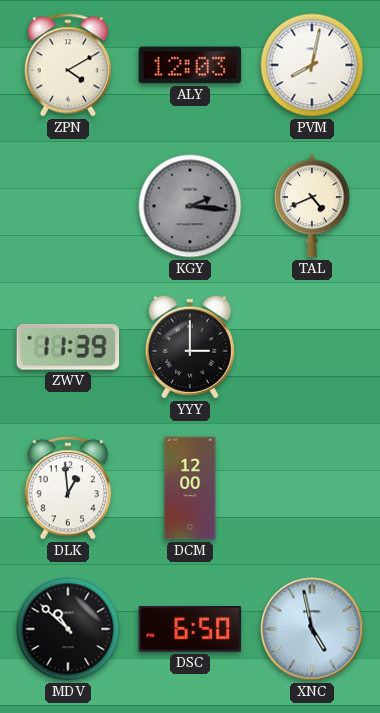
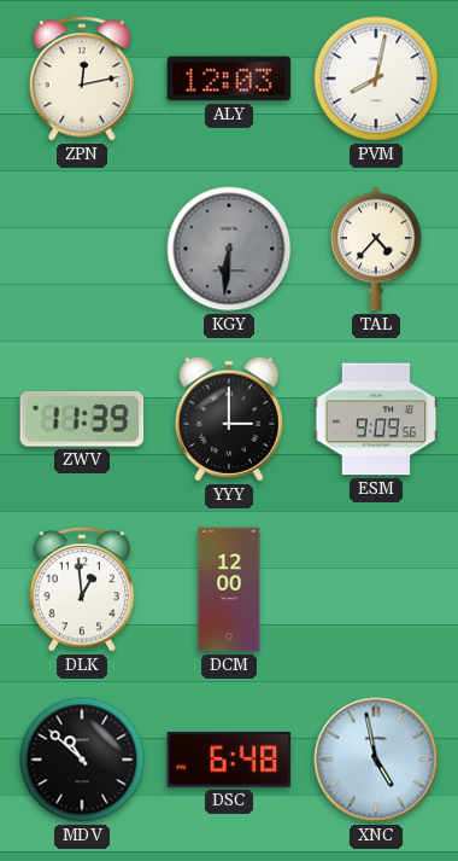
ZPN: 4:10 -> 12:13 (82, 78)
KGY: 2:16 -> 6:31 (229, 249)
TAL: 4:41 -> 4:37 (376, 249)
ESM: none -> 9:09 (376, 419)
DSC: 6:50 -> 6:48 (229, 761)
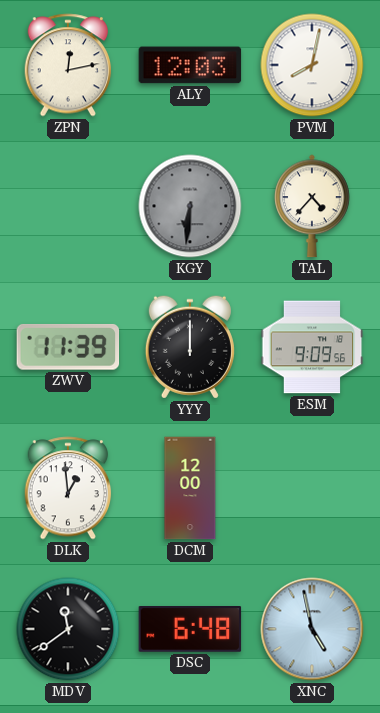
YYY: 3:00 -> 12:00 (190, 347)
MDV: 10:52 -> 11:39 (68, 629)
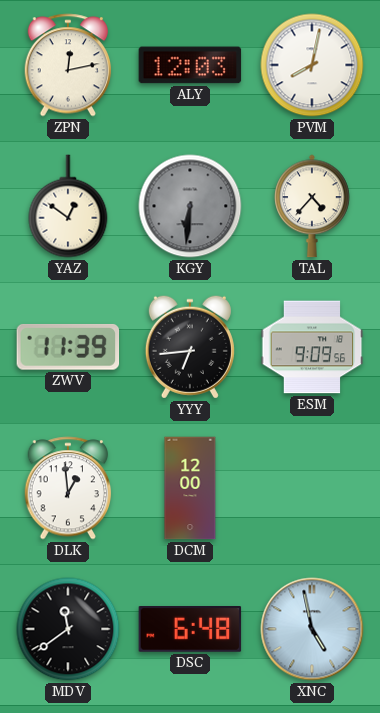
YAZ: none -> 12:51 (68, 206)
YYY: 12:00 -> 6:44 (190, 347)
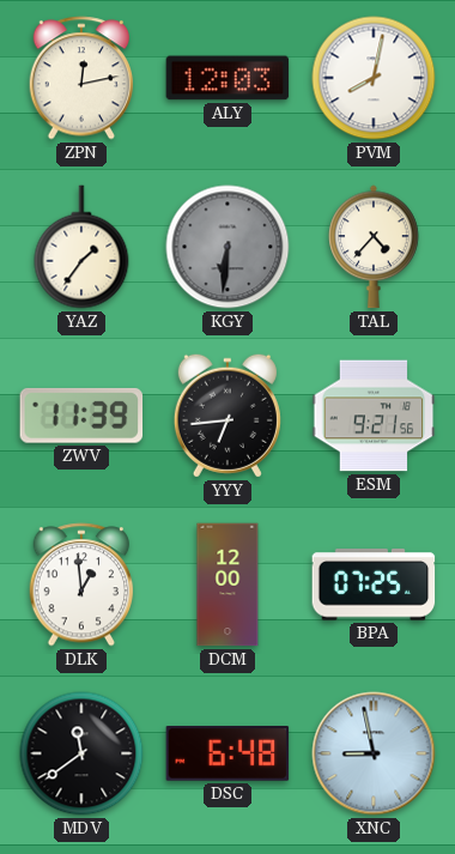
YAZ: 12:51 -> 1:36 (81, 247)
ESM: 9:09 -> 9:21 (374, 416)
BPA: none -> 07:25 (374, 585)
XNC: 4:58 -> 8:58 (374, 753)
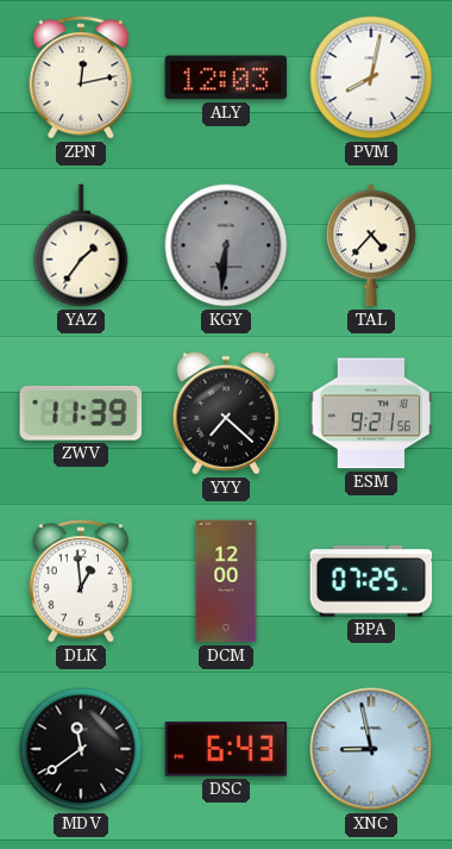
YYY: 6:44 -> 7:22 (226, 413)
DSC: 6:48 -> 6:43 (226, 750)
